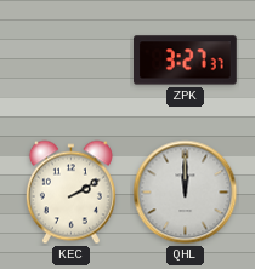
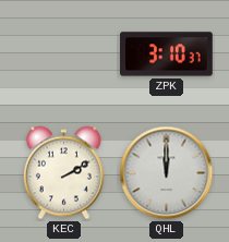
ZPK: 3:27 -> 3:10 (167, 55)
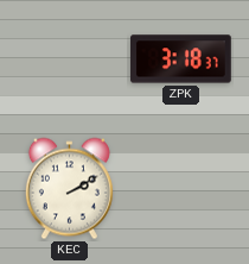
ZPK: 3:10 -> 3:18 (181, 59)
QHL: 12:00 -> none (167, 173)
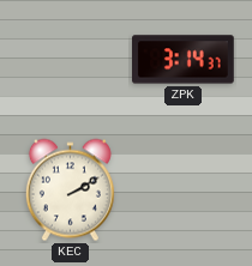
ZPK: 3:18 -> 3:14 (184, 60)
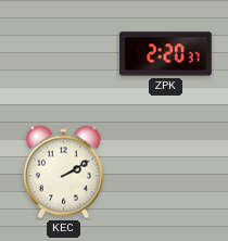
ZPK: 3:14 -> 2:20 (166, 54)
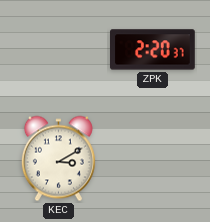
KEC: 2:10 -> 3:10 (58, 159)
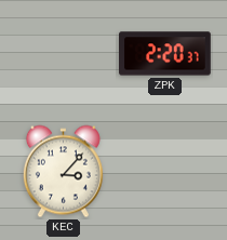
KEC: 3:10 -> 3:07 (63, 172)
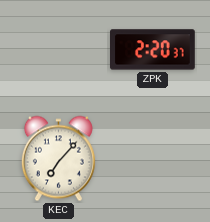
KEC: 3:07 -> 7:07 (58, 159)
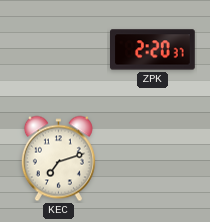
KEC: 7:07 -> 7:12 (58, 159)
